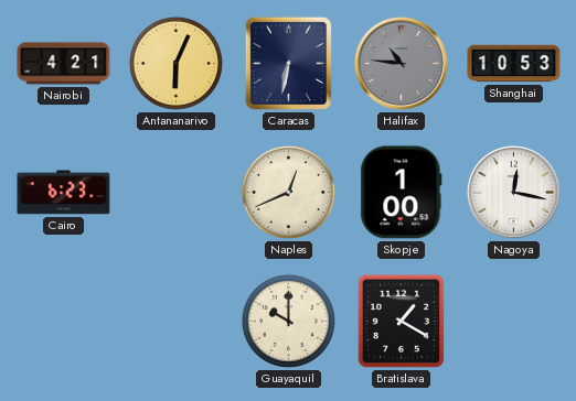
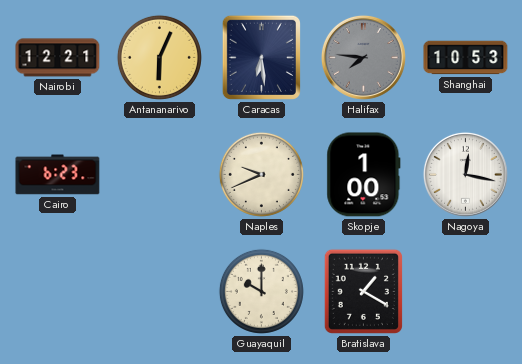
Nairobi: 4:21 -> 12:21 (58, 58)
Caracas: 6:32 -> 6:29 (261, 57)
Halifax: 10:46 -> 7:46 (363, 57)
Naples: 12:41 -> 9:41 (261, 174)
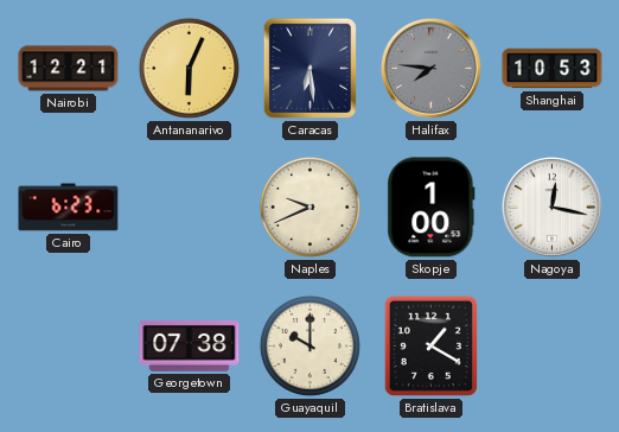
Georgetown: none -> 07:38 (190, 345)
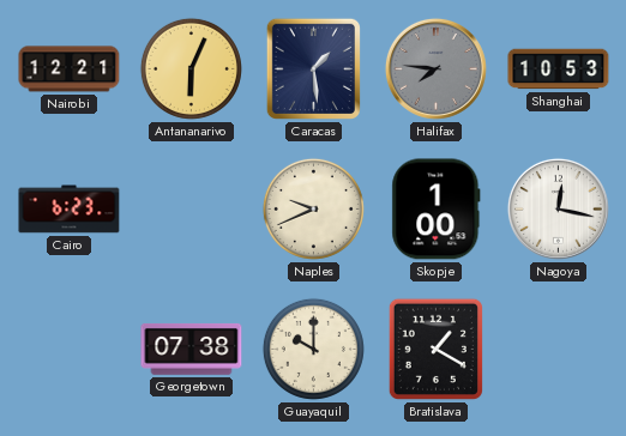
Caracas: 6:29 -> 1:29 (313, 68)
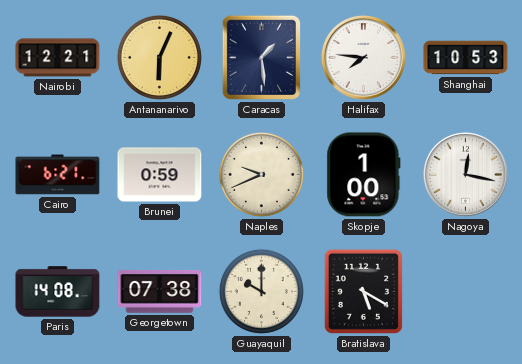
Halifax dial: grey -> white (363, 57)
Cairo: 6:23 -> 6:21 (58, 175)
Brunei: none -> 0:59 (160, 175)
Paris: none -> 14:08 (58, 292)
Bratislava: 1:20 -> 5:20 (363, 291)
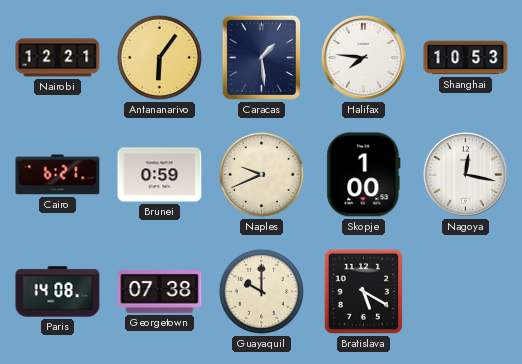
Antananarivo: 6:04 -> 6:06 (159, 57)
